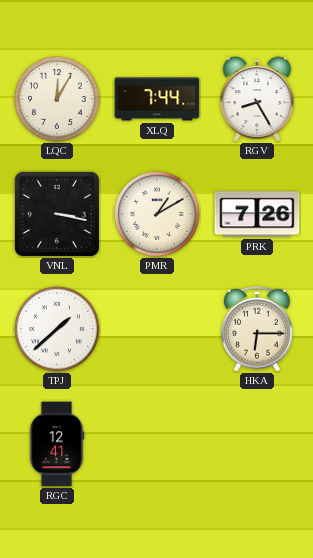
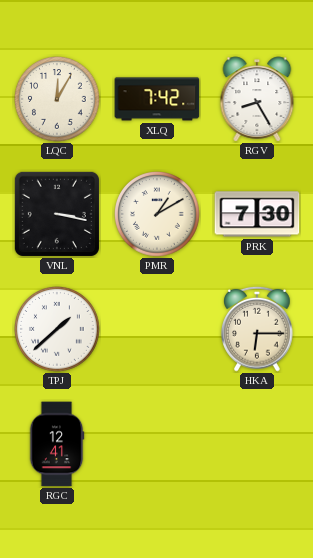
XLQ: 7:44 -> 7:42 (157, 99)
PRK: 7:26 -> 7:30 (257, 214)
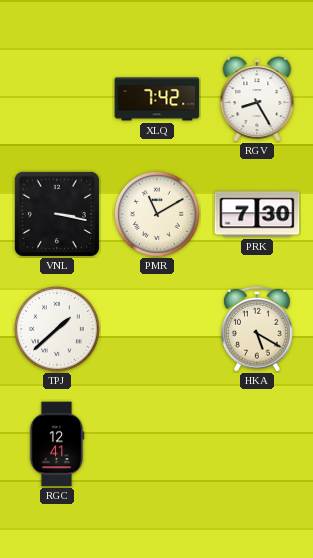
LQC: 12:05 -> none (57, 99)
PMR: 1:10 -> 11:10 (157, 214)
HKA: 6:15 -> 5:20 (258, 329)
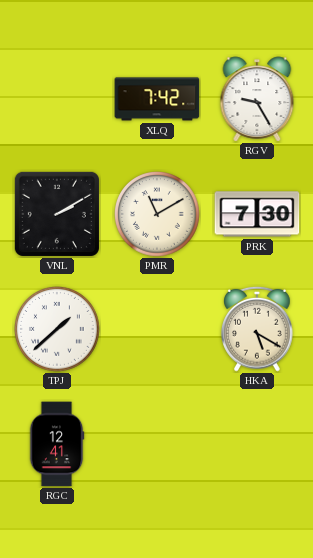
RGV: 8:25 -> 9:25 (257, 99)
VNL: 3:17 -> 2:10 (57, 214)
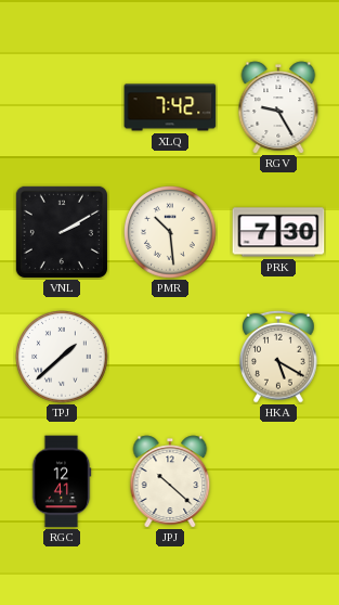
PMR: 11:10 -> 10:29 (170, 232)
JPJ: none -> 10:22 (170, 481)
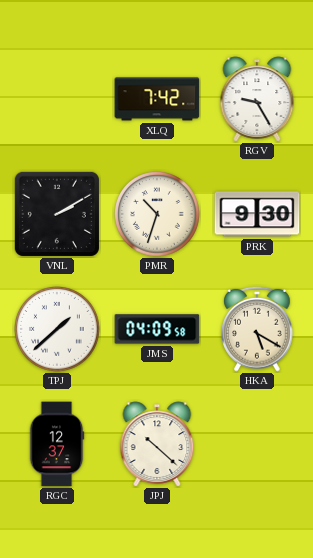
PMR: 10:29 -> 10:33 (157, 214)
PRK: 7:30 -> 9:30 (257, 214)
JMS: none -> 04:09 (157, 329)
RGC: 12:41 -> 12:37 (57, 444)
